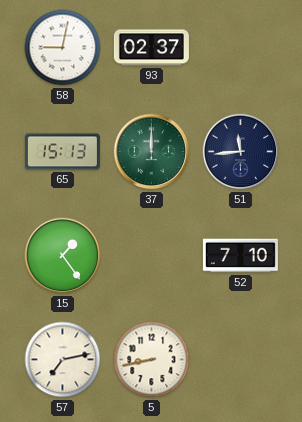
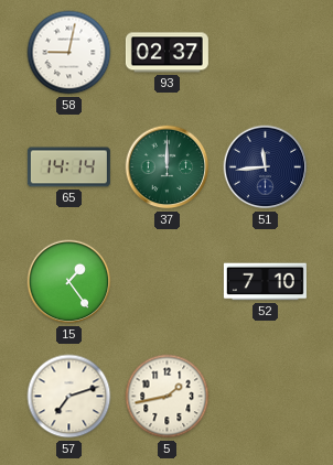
65: 15:13 -> 14:14 (68, 167)
57: 7:13 -> 7:12 (69, 397)
5: 8:43 -> 1:43 (168, 397)
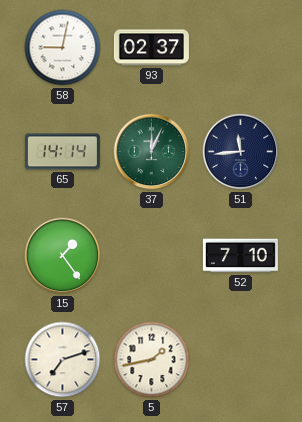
37: 12:00 -> 12:04 (152, 152)
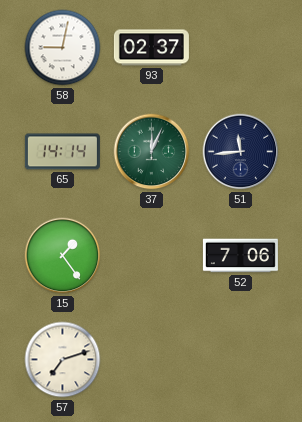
52: 7:10 -> 7:06 (240, 256)
5: 1:43 -> none (152, 360)
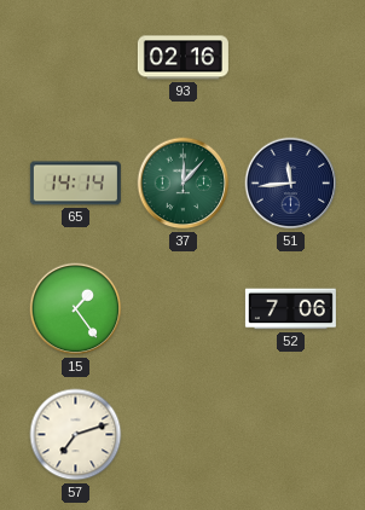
58: 9:02 -> none (63, 48)
93: 02:37 -> 02:16 (182, 58)
37: 12:04 -> 12:07 (184, 184)
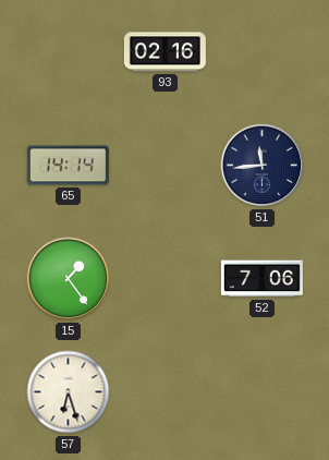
37: 12:07 -> none (184, 184)
57: 7:12 -> 6:27 (69, 392)
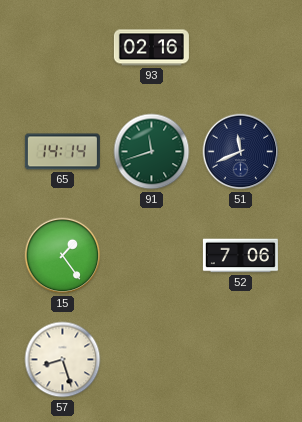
91: none -> 11:42 (152, 152)
51: 11:44 -> 11:41 (241, 152)
57: 6:27 -> 8:27 (63, 360)
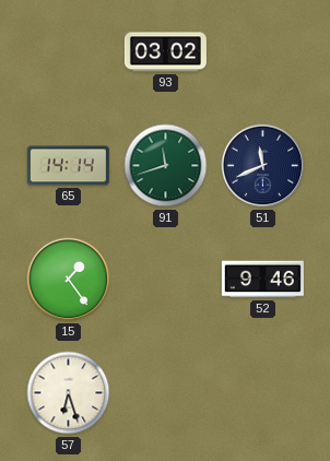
93: 02:16 -> 03:02 (165, 52)
52: 7:06 -> 9:46 (262, 280)
57: 8:27 -> 6:27 (69, 393)
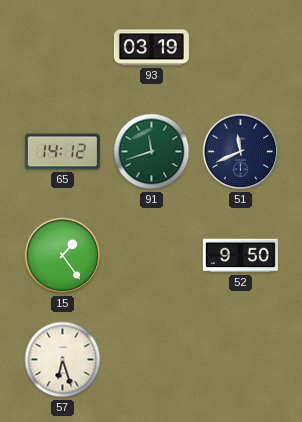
93: 03:02 -> 03:19 (151, 48)
65: 14:14 -> 14:12 (62, 152)
52: 9:46 -> 9:50 (240, 256)
